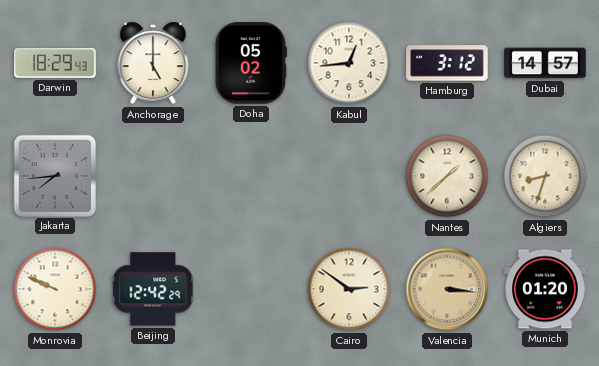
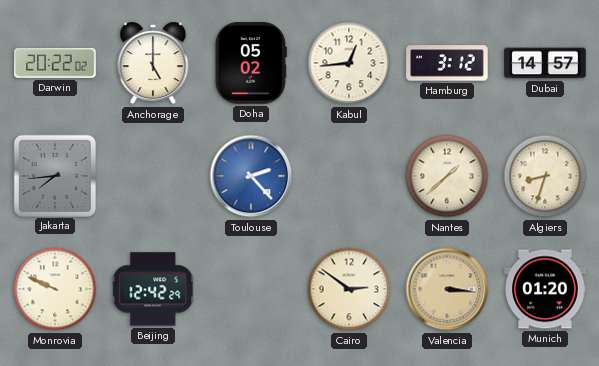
Darwin: 18:29 -> 20:22 (55, 64)
Toulouse: none -> 2:23 (251, 176)
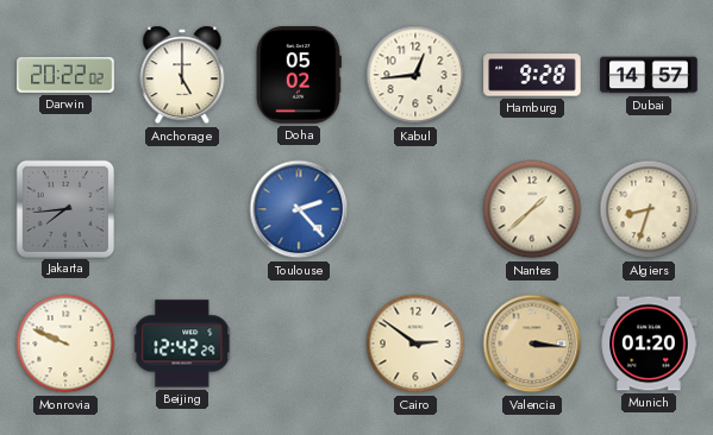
Hamburg: 3:12 -> 9:28 (532, 75)
